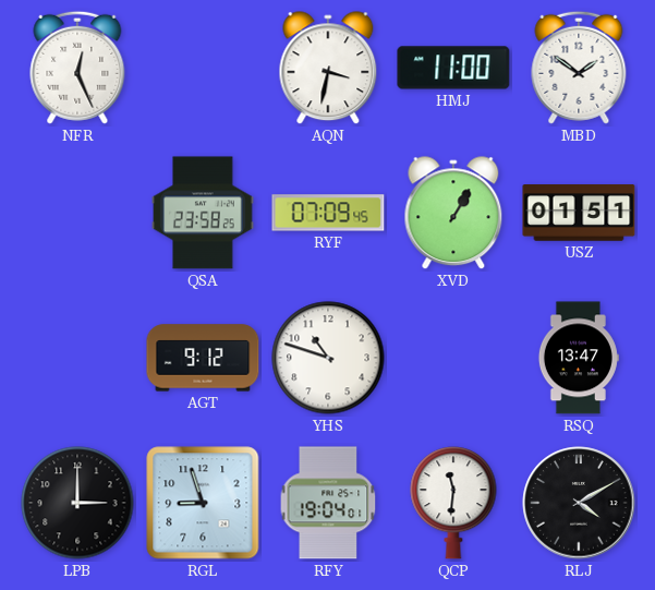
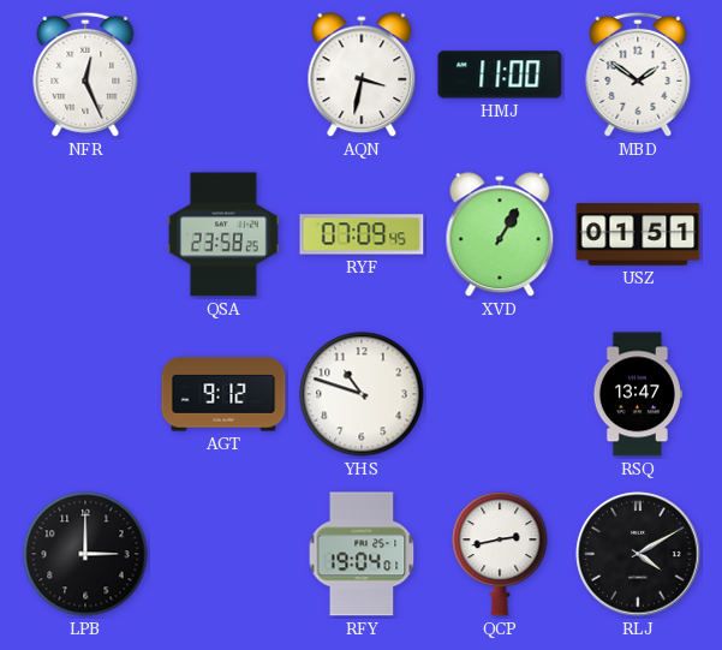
RGL: 8:57 -> none (203, 503)
QCP: 11:31 -> 2:43 (500, 554)
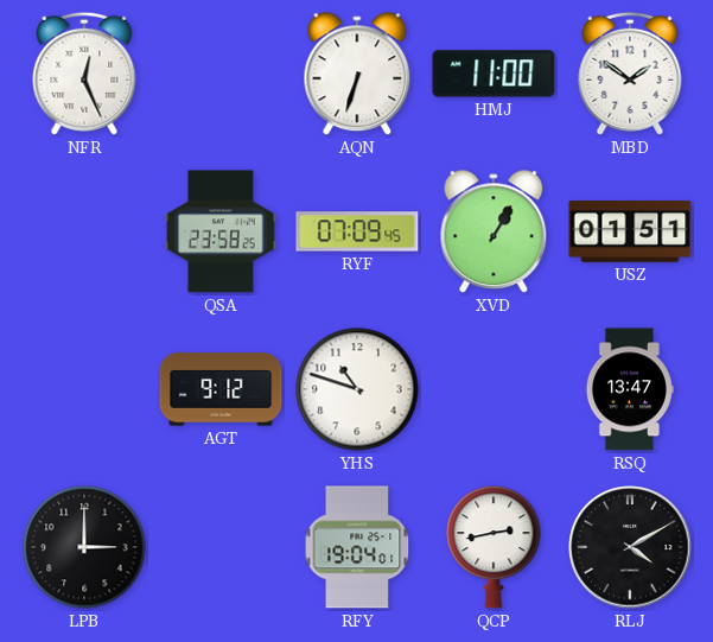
AQN: 3:32 -> 6:33 (357, 75)
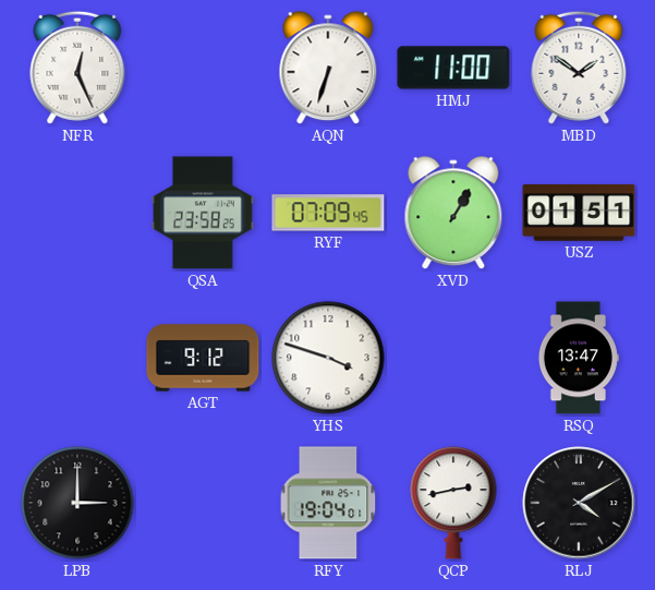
YHS: 10:48 -> 3:48 (328, 358)
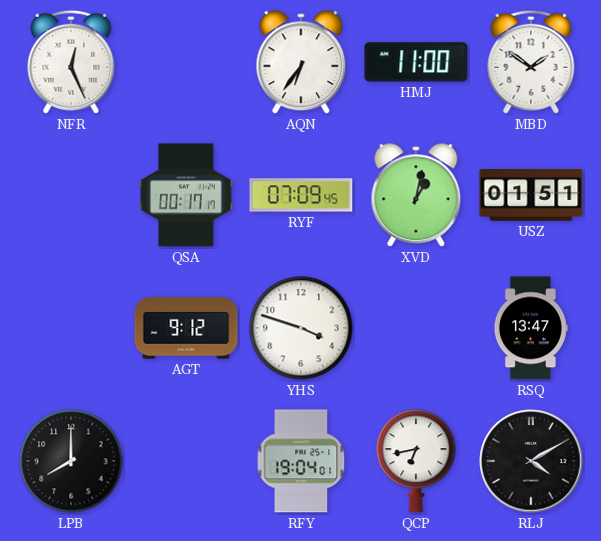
AQN: 6:33 -> 6:36 (301, 63)
QSA: 23:58 -> 00:17 (186, 195)
XVD: 1:05 -> 1:02 (416, 196)
LPB: 3:00 -> 8:00 (71, 461)
QCP: 2:43 -> 6:43 (416, 461)
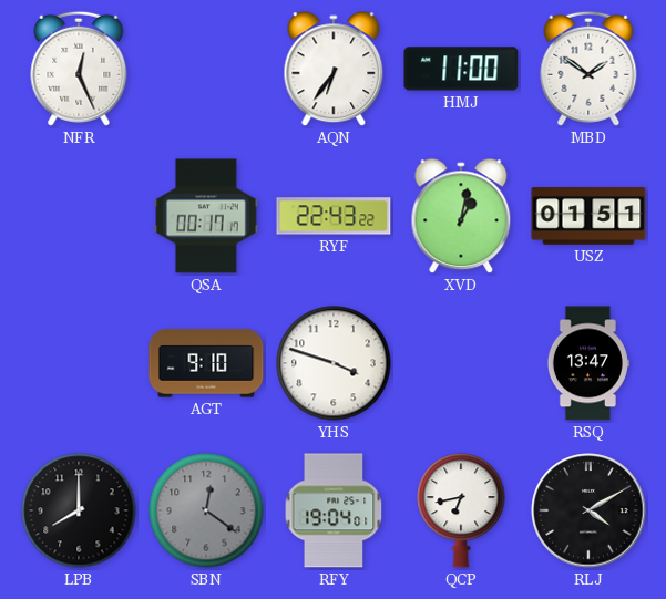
RYF: 07:09 -> 22:43 (334, 216)
AGT: 9:12 -> 9:10 (206, 363)
SBN: none -> 12:21 (206, 510)
